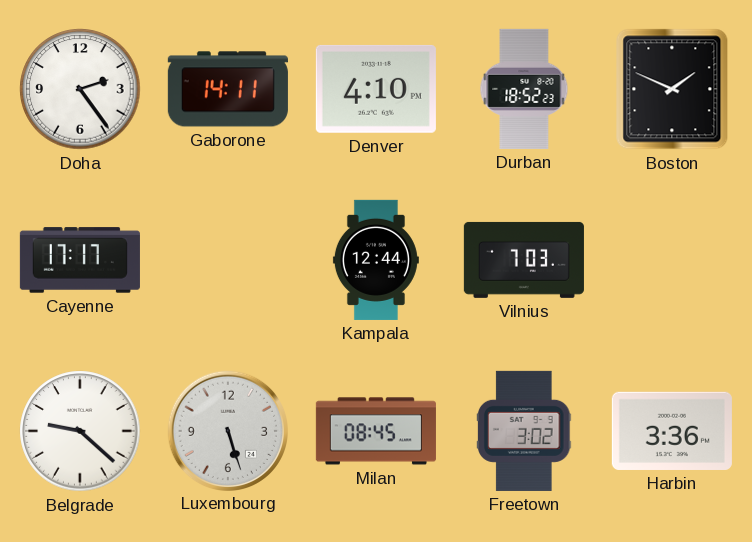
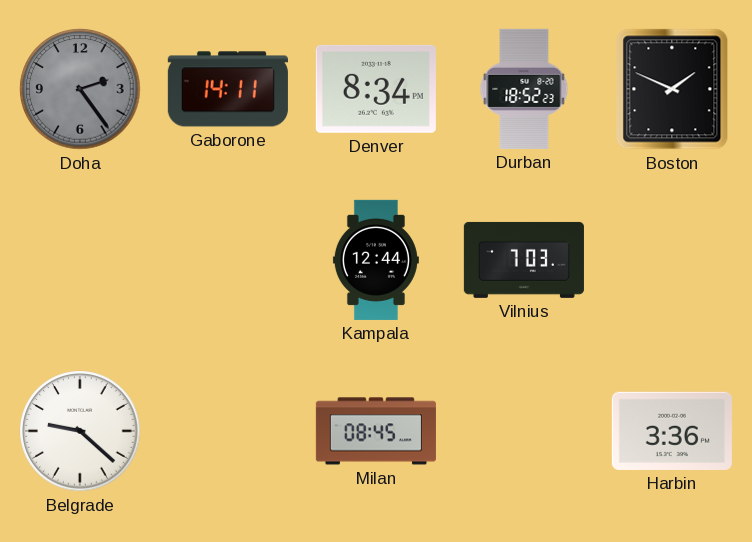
Doha dial: white -> grey (80, 89)
Denver: 4:10 -> 8:34 (376, 89)
Cayenne: 17:17 -> none (80, 260)
Luxembourg: 5:27 -> none (227, 430)
Freetown: 3:02 -> none (525, 431)
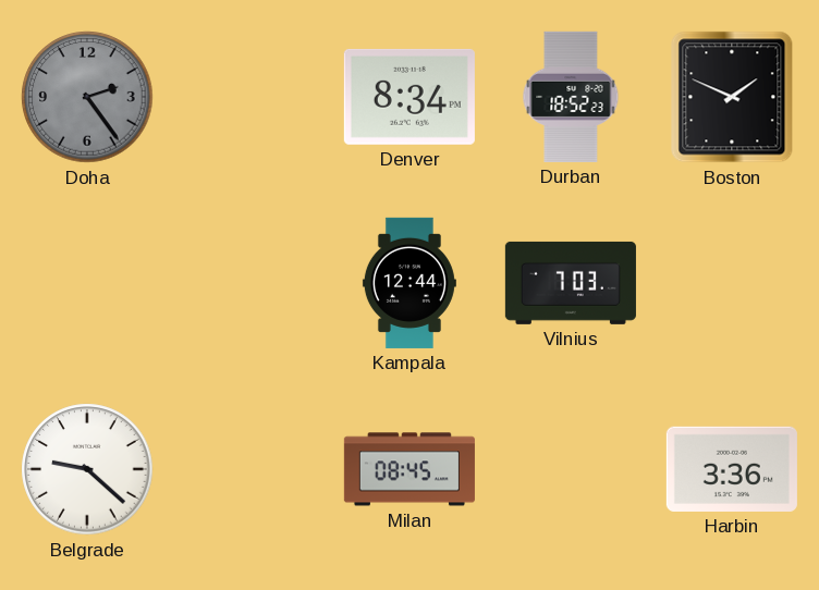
Gaborone: 14:11 -> none (228, 89)
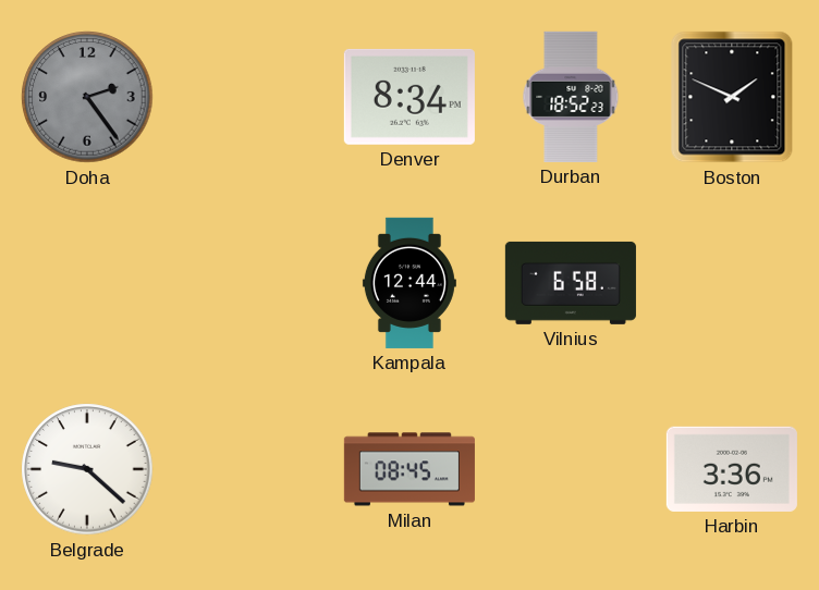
Vilnius: 7:03 -> 6:58 (571, 283)
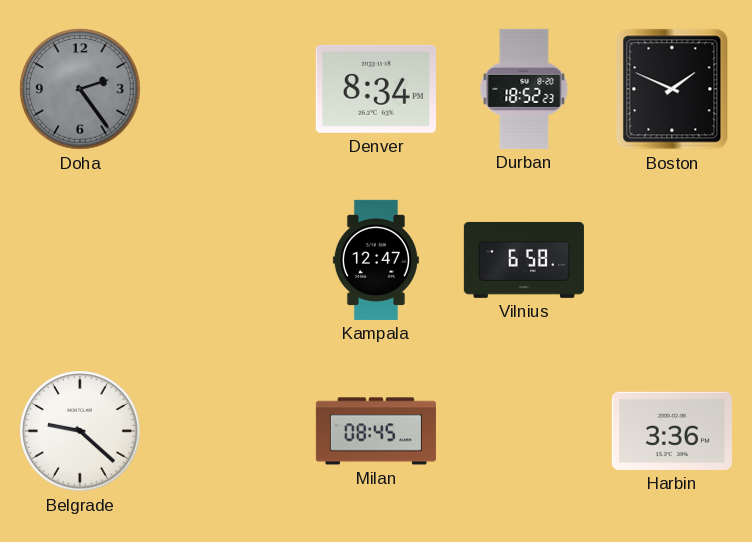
Kampala: 12:44 -> 12:47 (376, 260)
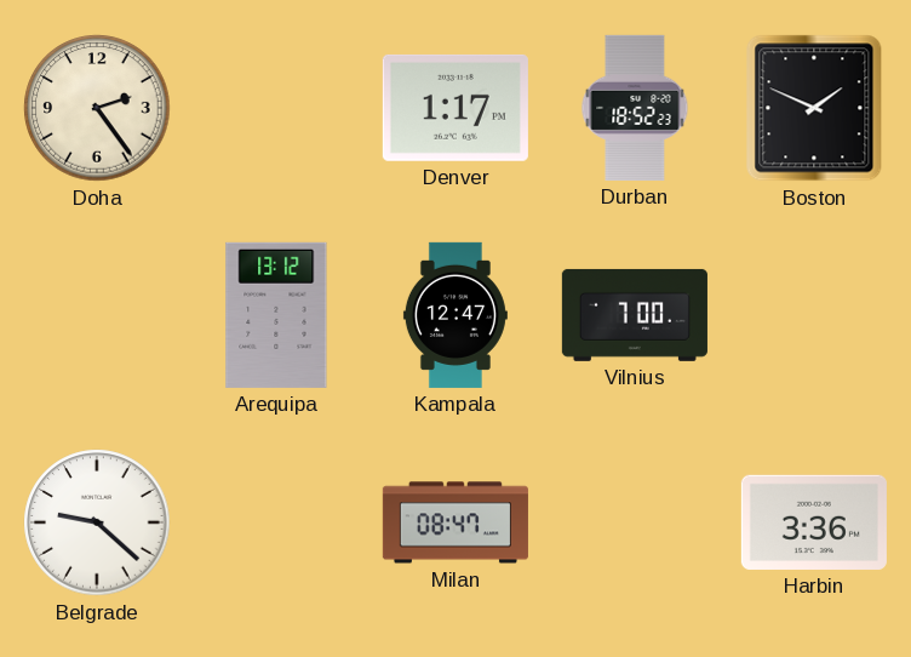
Doha dial: grey -> cream (97, 108)
Denver: 8:34 -> 1:17 (456, 108)
Arequipa: none -> 13:12 (276, 315)
Vilnius: 6:58 -> 7:00 (635, 315)
Milan: 08:45 -> 08:47 (456, 522)
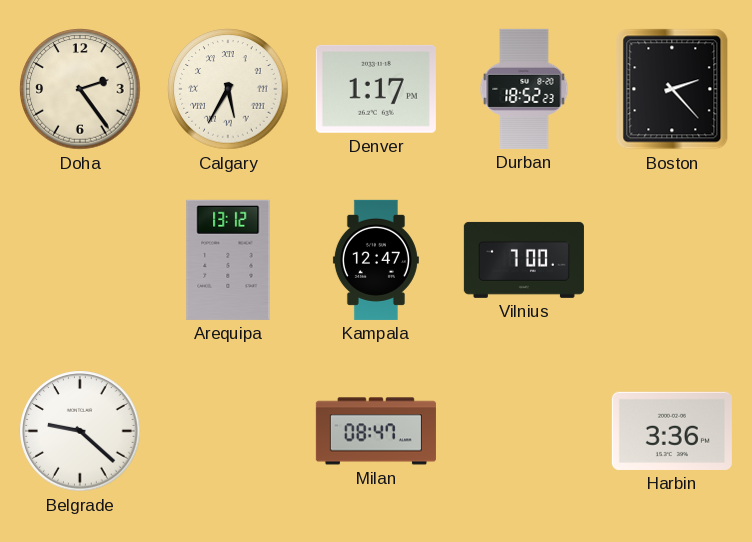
Calgary: none -> 5:35 (228, 89)
Boston: 1:49 -> 2:23 (672, 89)
